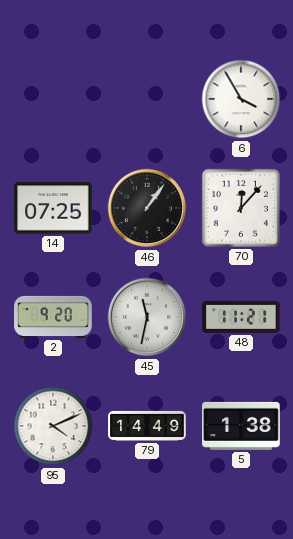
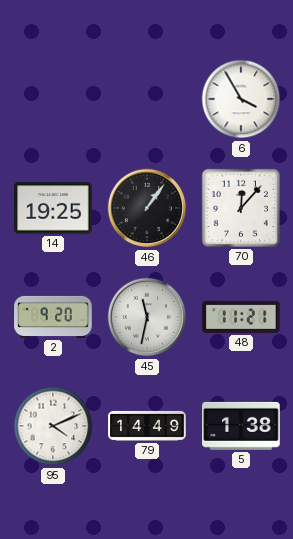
14: 07:25 -> 19:25 (53, 208)
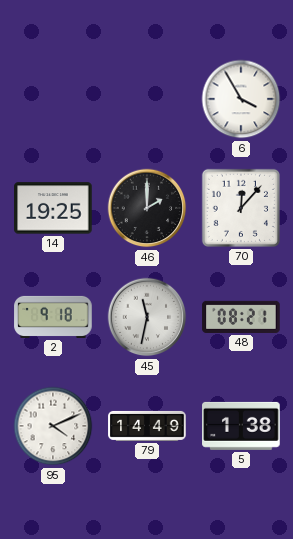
46: 1:06 -> 2:00 (147, 208)
2: 9:20 -> 9:18 (53, 317)
48: 11:21 -> 08:21 (241, 317)
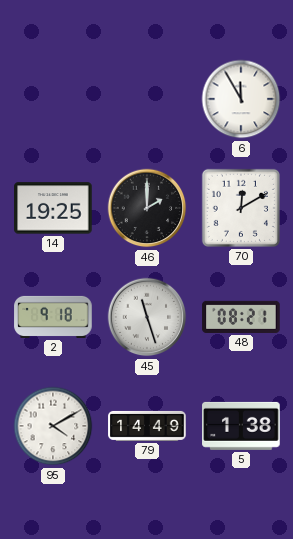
6: 3:55 -> 11:55 (241, 99)
70: 12:07 -> 12:10 (241, 208)
45: 11:32 -> 11:27 (147, 317)
95: 4:11 -> 4:10 (53, 426)
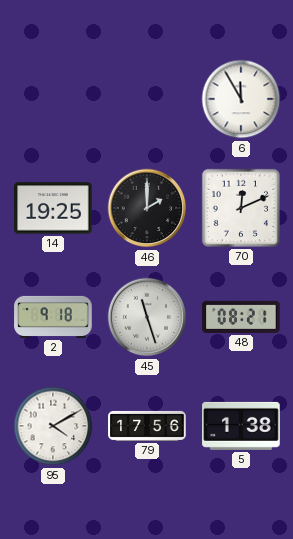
70: 12:10 -> 12:11 (241, 208)
79: 14:49 -> 17:56 (147, 426)
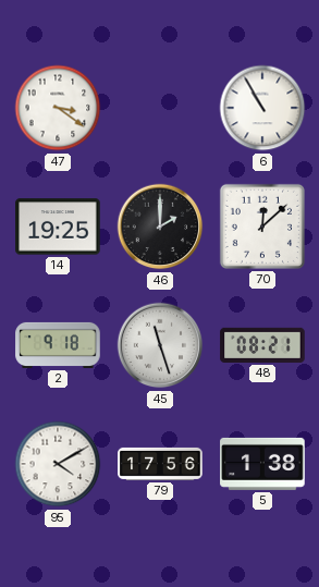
47: none -> 3:21 (58, 108)
6: 11:55 -> 10:55 (262, 108)
70: 12:11 -> 12:08 (262, 227)
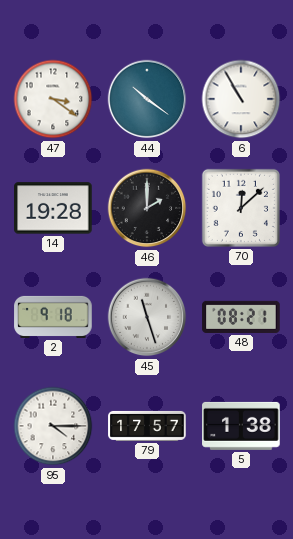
44: none -> 10:21 (147, 99)
14: 19:25 -> 19:28 (53, 208)
95: 4:10 -> 4:15 (53, 426)
79: 17:56 -> 17:57 (147, 426)
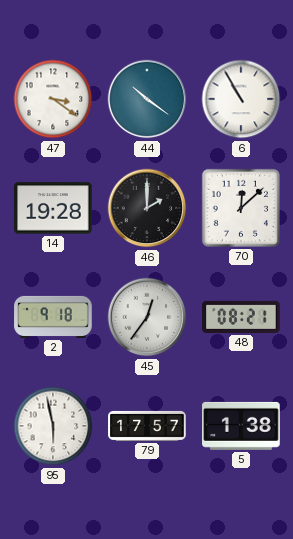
45: 11:27 -> 12:36 (147, 317)
95: 4:15 -> 5:58 (53, 426)
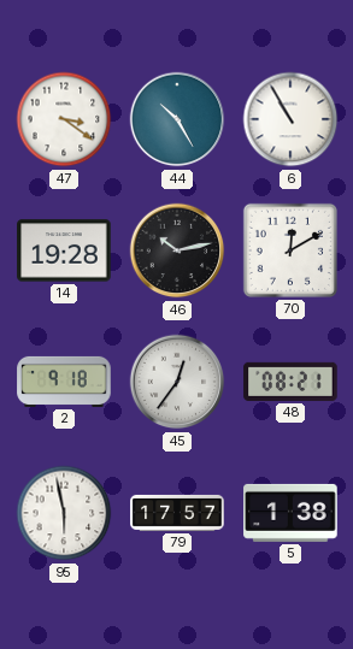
44: 10:21 -> 10:25 (177, 119)
46: 2:00 -> 10:13 (177, 250)
70: 12:08 -> 12:10 (290, 250)
